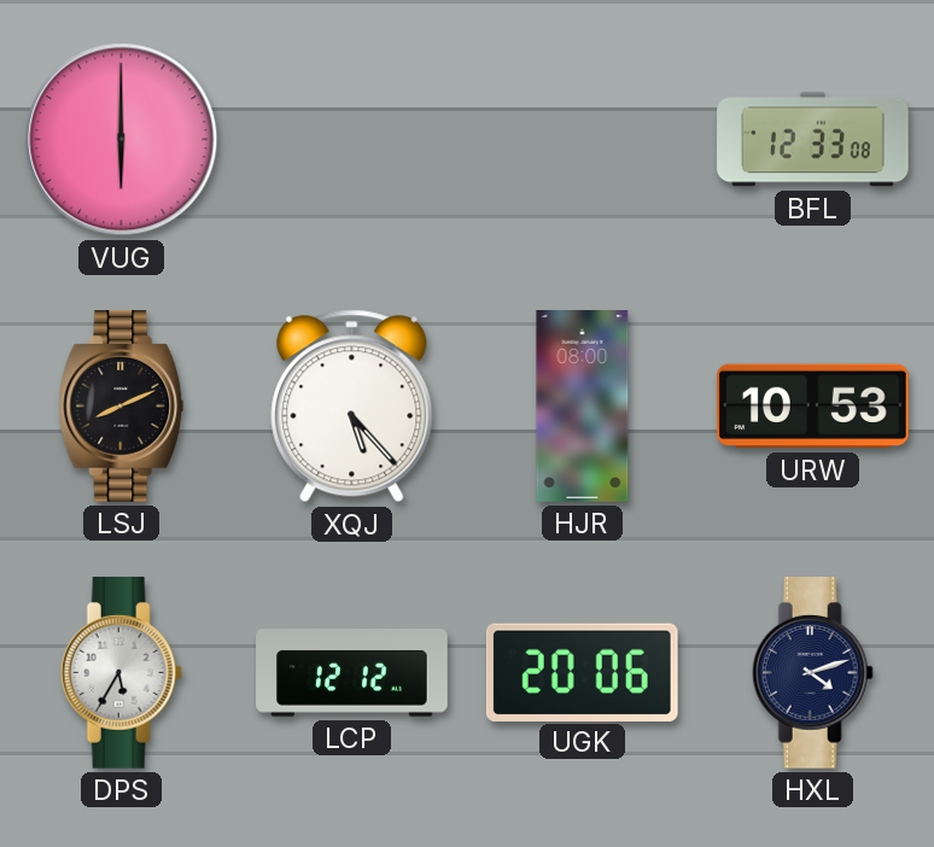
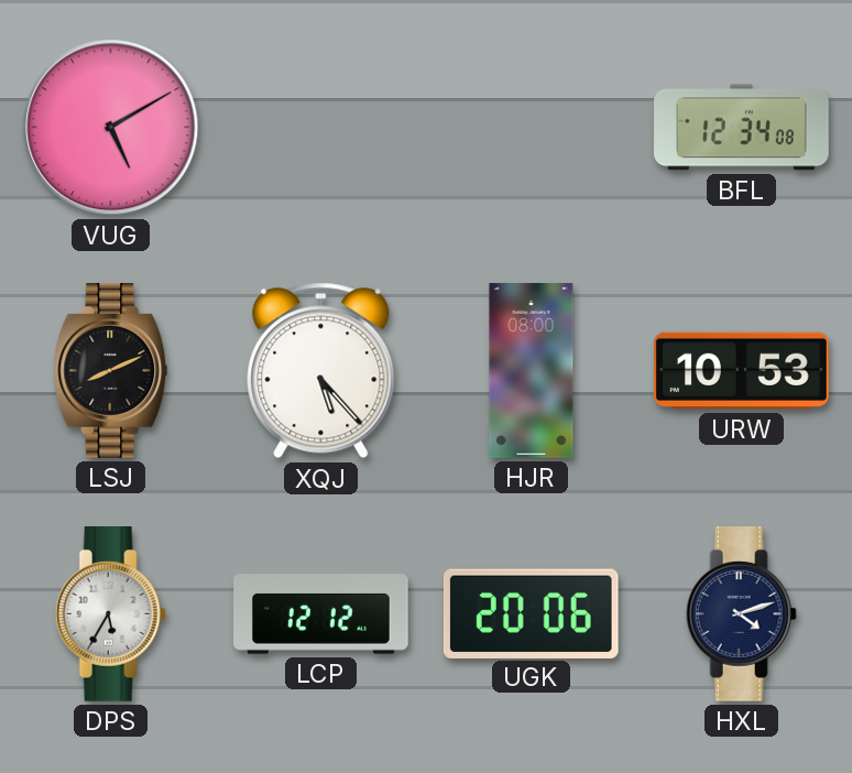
VUG: 6:00 -> 5:10 (111, 128)
BFL: 12:33 -> 12:34 (742, 128)
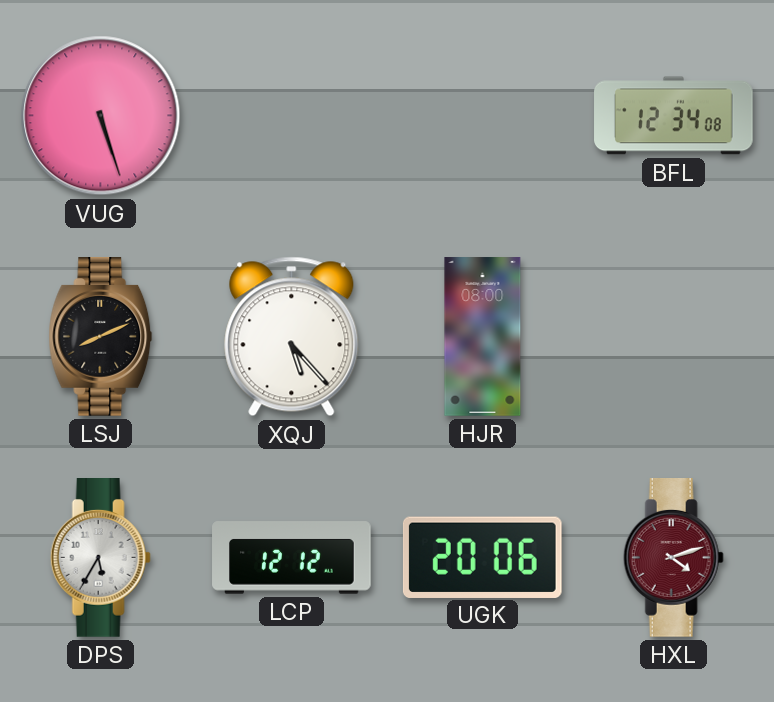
VUG: 5:10 -> 5:27 (101, 116)
URW: 10:53 -> none (742, 371)
HXL dial: navy -> burgundy (673, 558)
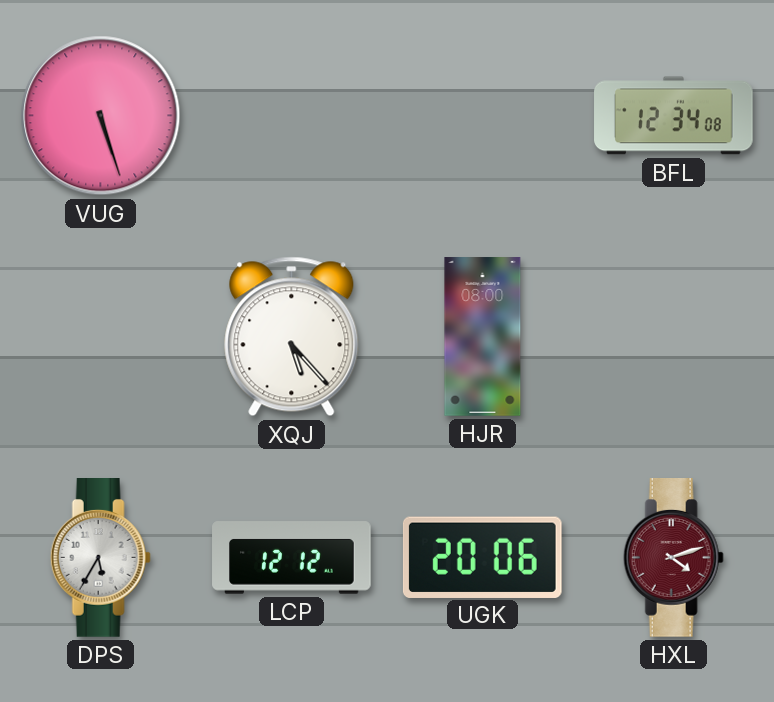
LSJ: 8:11 -> none (101, 337)
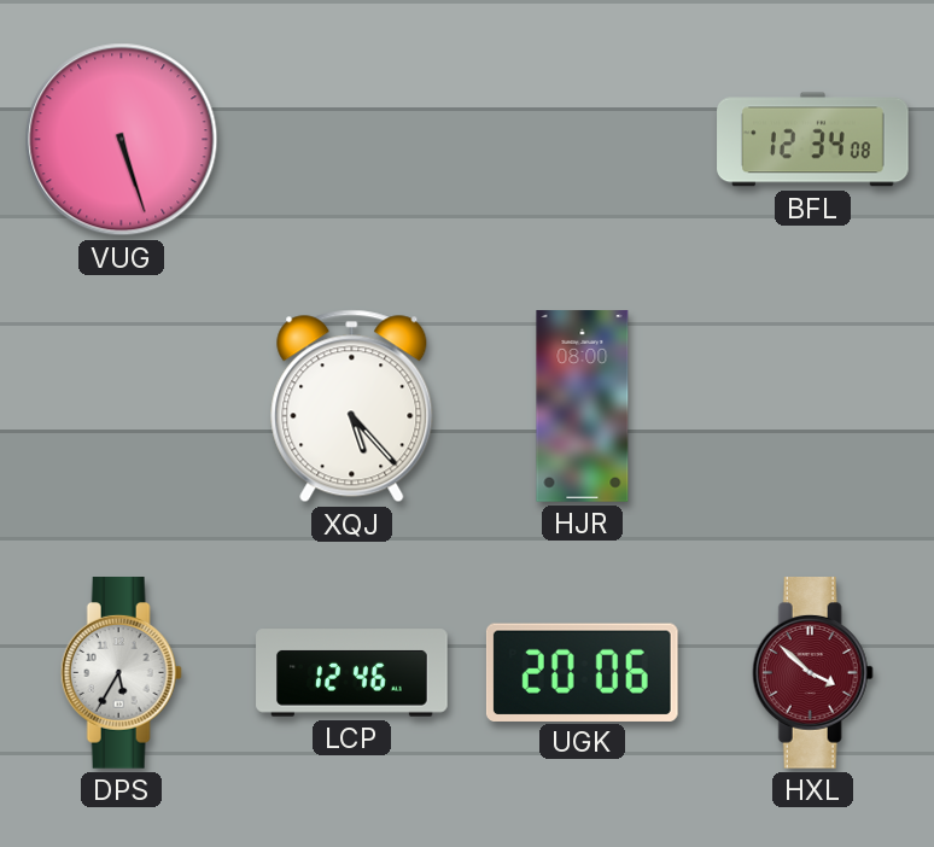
LCP: 12:12 -> 12:46 (352, 673)
HXL: 4:12 -> 3:52 (812, 673)
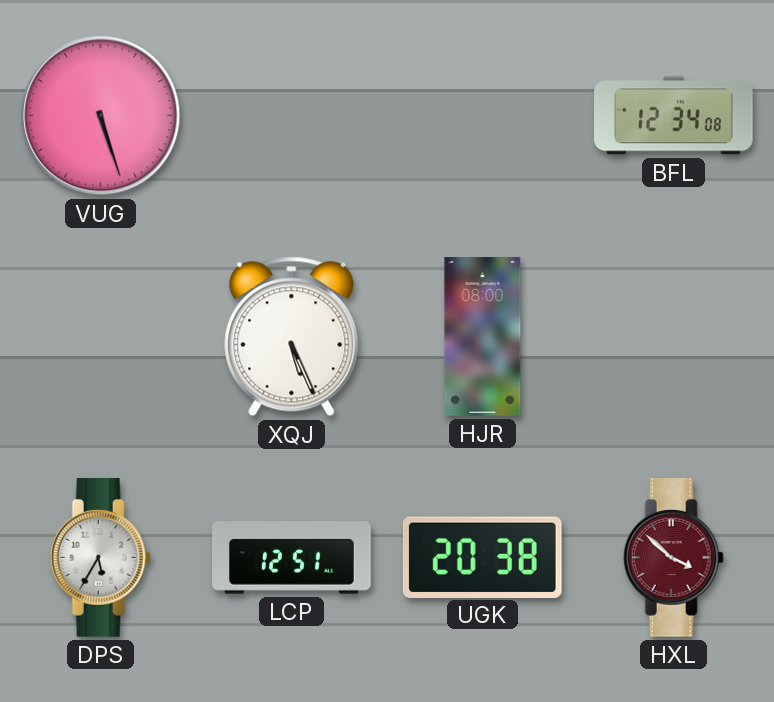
XQJ: 5:23 -> 5:26 (292, 337)
LCP: 12:46 -> 12:51 (292, 558)
UGK: 20:06 -> 20:38 (482, 557)
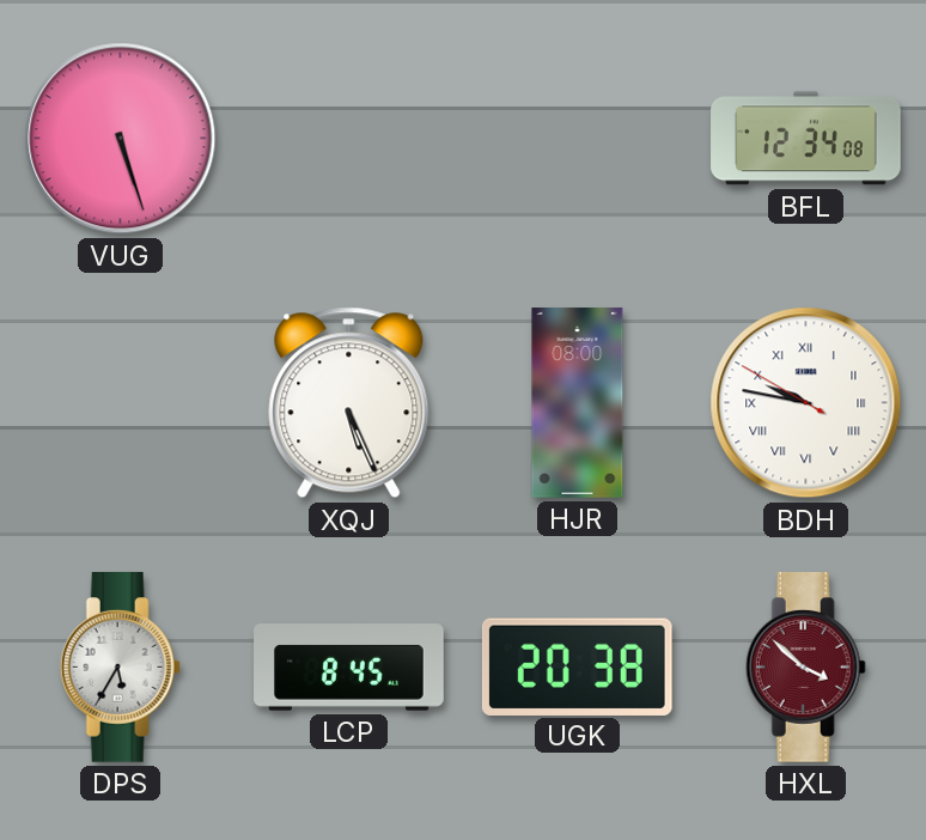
BDH: none -> 9:46 (806, 403)
LCP: 12:51 -> 8:45 (349, 668)
